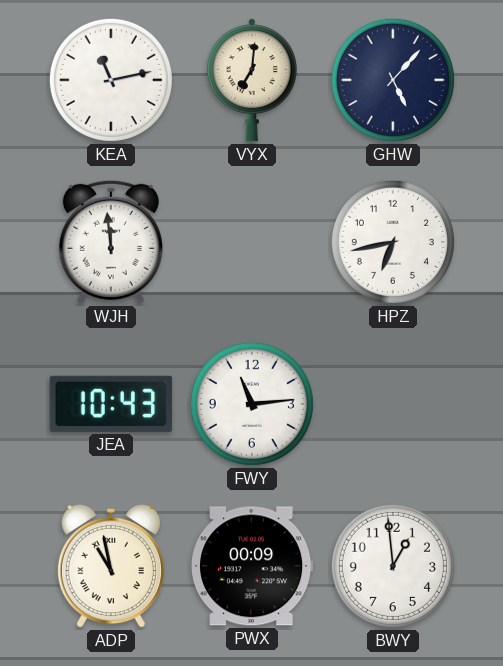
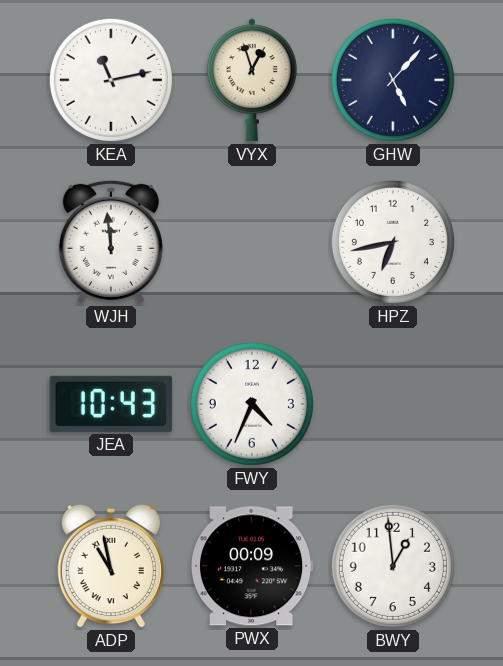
VYX: 7:01 -> 12:57 (252, 80)
FWY: 11:14 -> 4:34 (252, 404)
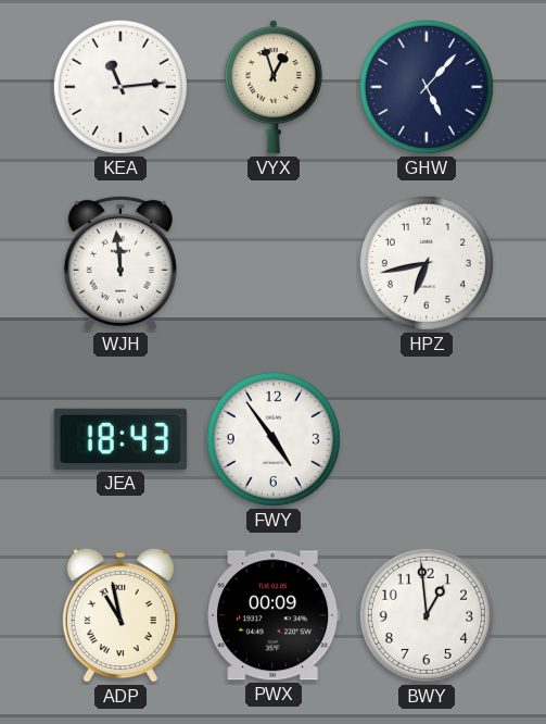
KEA: 11:13 -> 11:14 (120, 87)
JEA: 10:43 -> 18:43 (120, 439)
FWY: 4:34 -> 4:54 (274, 439)
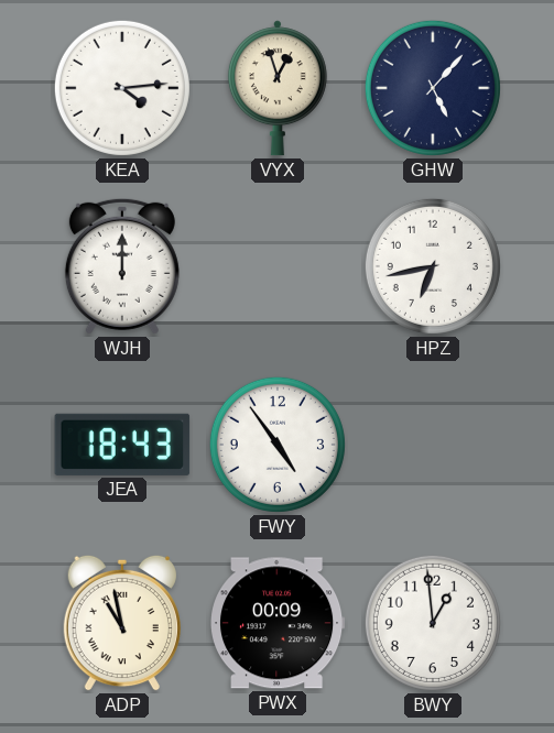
KEA: 11:14 -> 4:14 (122, 88)
WJH: 11:59 -> 12:00 (122, 266)
